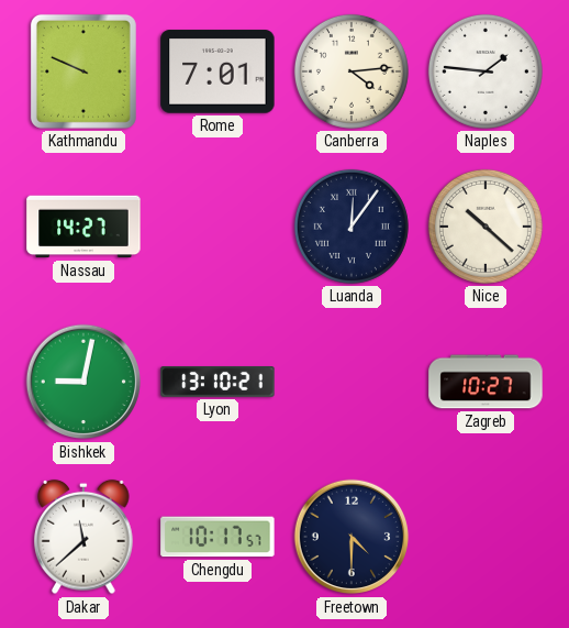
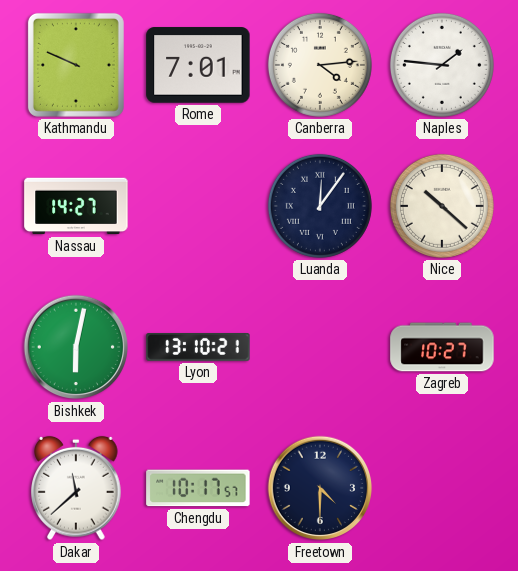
Bishkek: 9:02 -> 6:02 (76, 347)
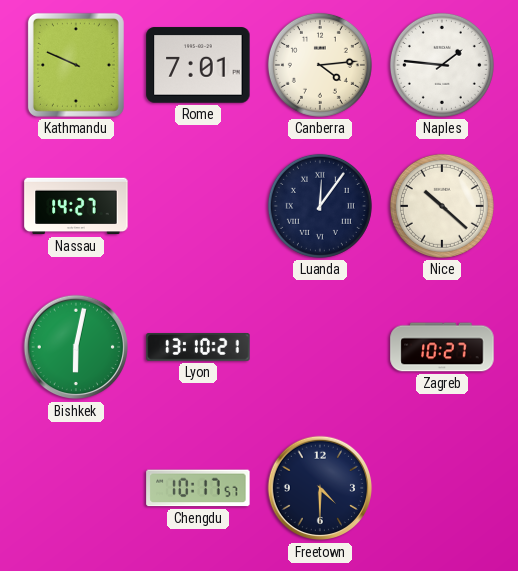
Dakar: 11:38 -> none (76, 488)
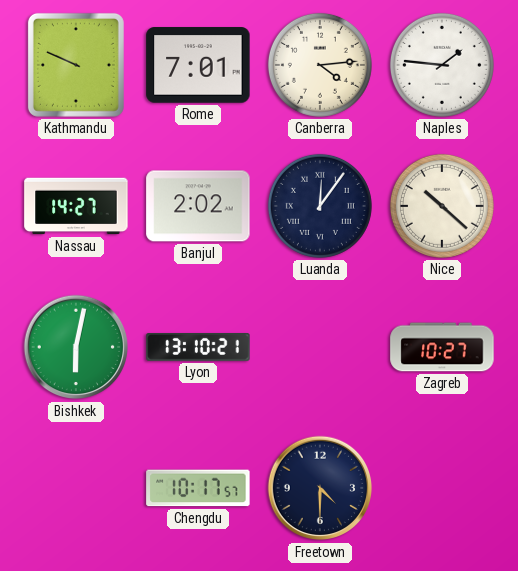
Banjul: none -> 2:02 (198, 206)
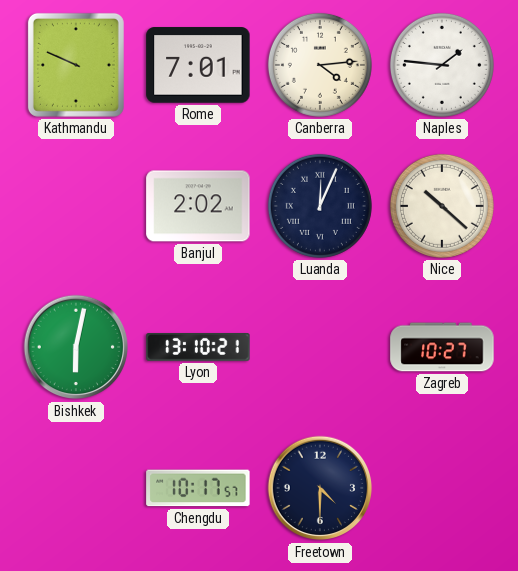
Nassau: 14:27 -> none (76, 206)
Luanda: 12:06 -> 12:04 (320, 206)
